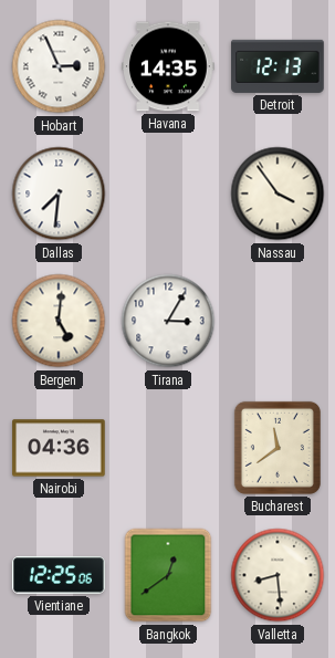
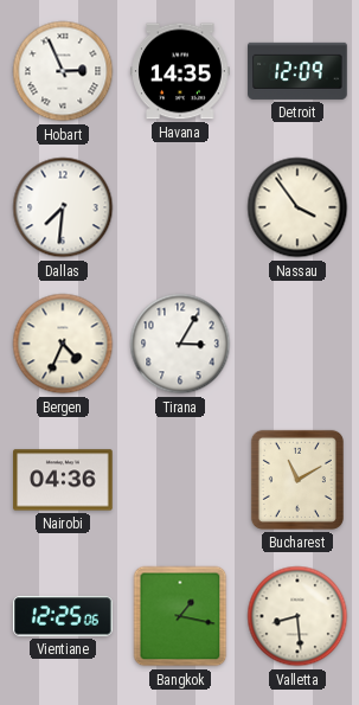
Detroit: 12:13 -> 12:09 (297, 71)
Bergen: 5:01 -> 4:34 (63, 344)
Bucharest: 11:39 -> 11:10 (297, 480)
Bangkok: 12:39 -> 1:17 (180, 616)
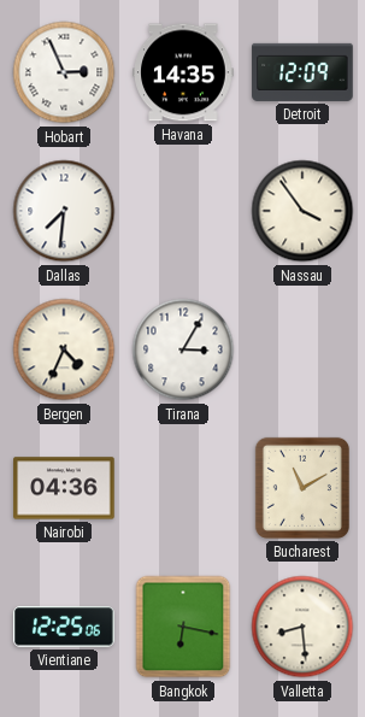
Bangkok: 1:17 -> 6:17 (183, 627)
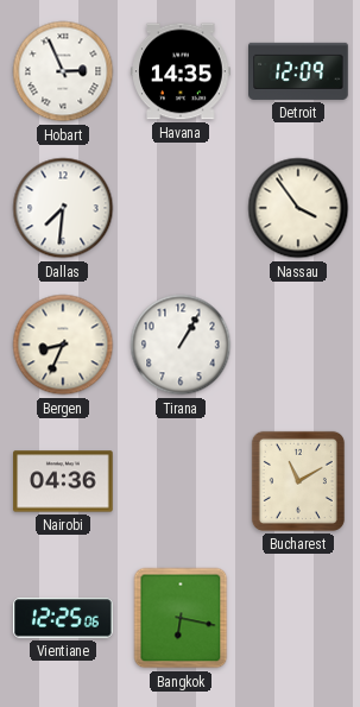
Bergen: 4:34 -> 8:34 (63, 345)
Tirana: 3:05 -> 1:05 (181, 345)
Valletta: 8:29 -> none (302, 627)
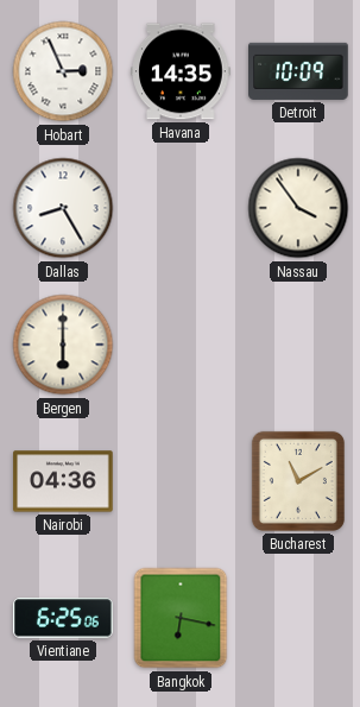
Detroit: 12:09 -> 10:09 (298, 71)
Dallas: 7:31 -> 8:25 (63, 208)
Bergen: 8:34 -> 6:00 (63, 345)
Tirana: 1:05 -> none (181, 345)
Vientiane: 12:25 -> 6:25 (63, 618)
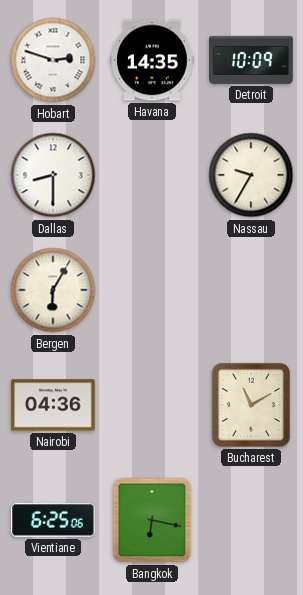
Hobart: 2:56 -> 2:48 (53, 60)
Dallas: 8:25 -> 8:30 (53, 175)
Nassau: 3:54 -> 9:35 (251, 175)
Bergen: 6:00 -> 6:05 (53, 290)
